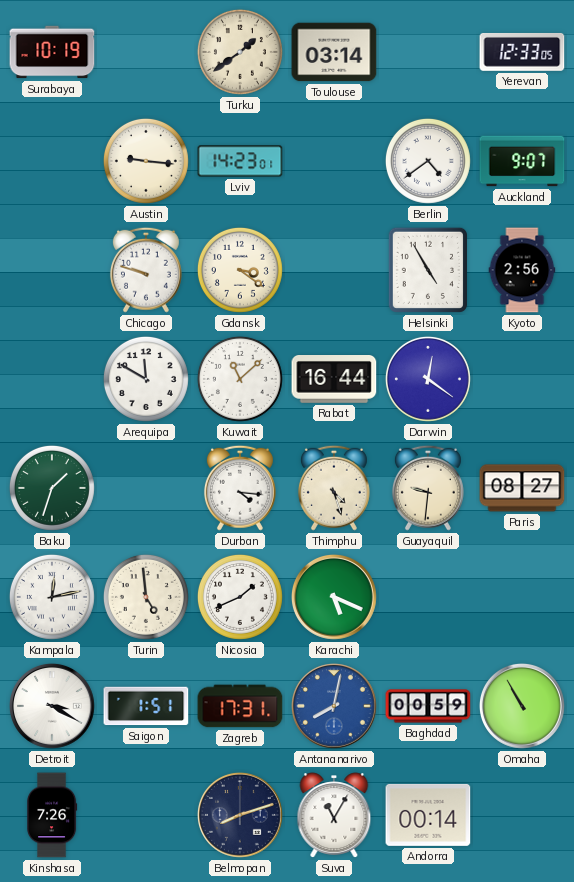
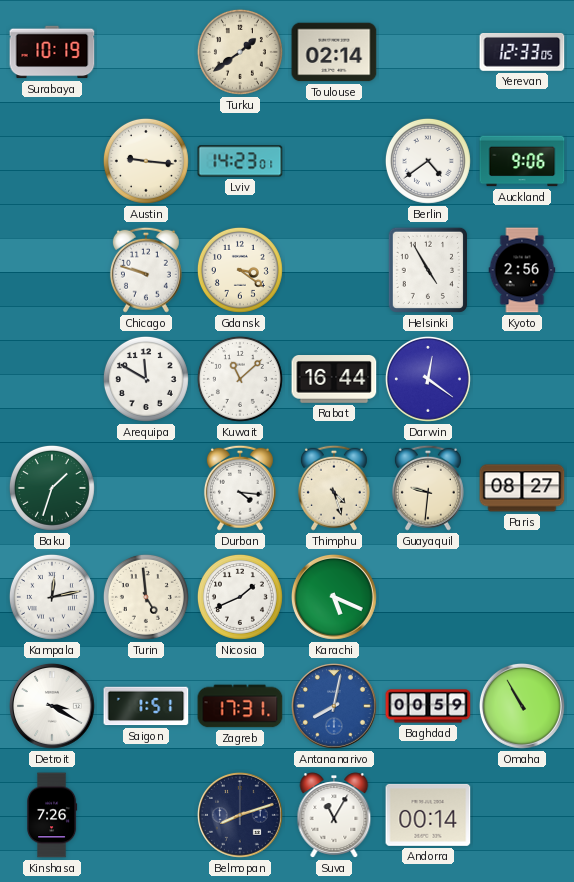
Toulouse: 03:14 -> 02:14 (334, 52)
Auckland: 9:07 -> 9:06 (522, 161)
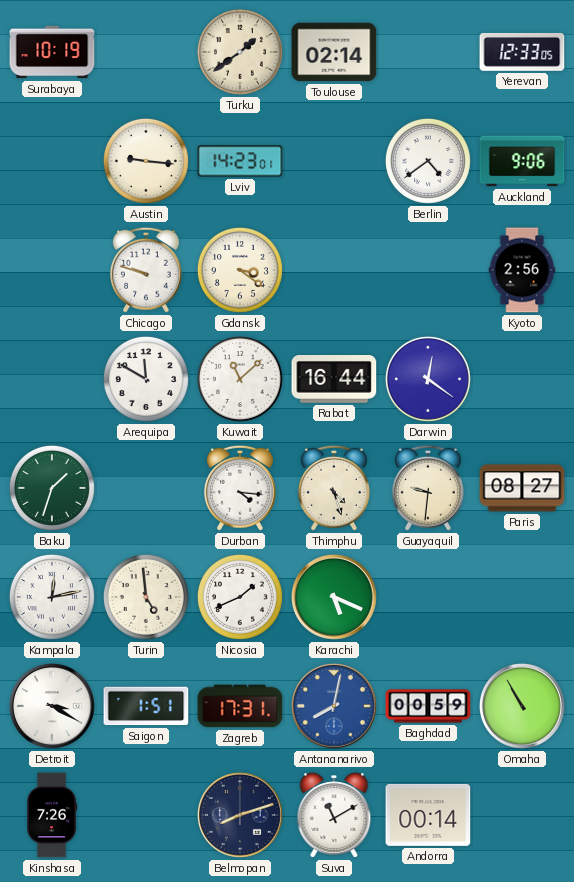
Helsinki: 4:55 -> none (428, 270)
Suva: 11:05 -> 11:10 (334, 815)
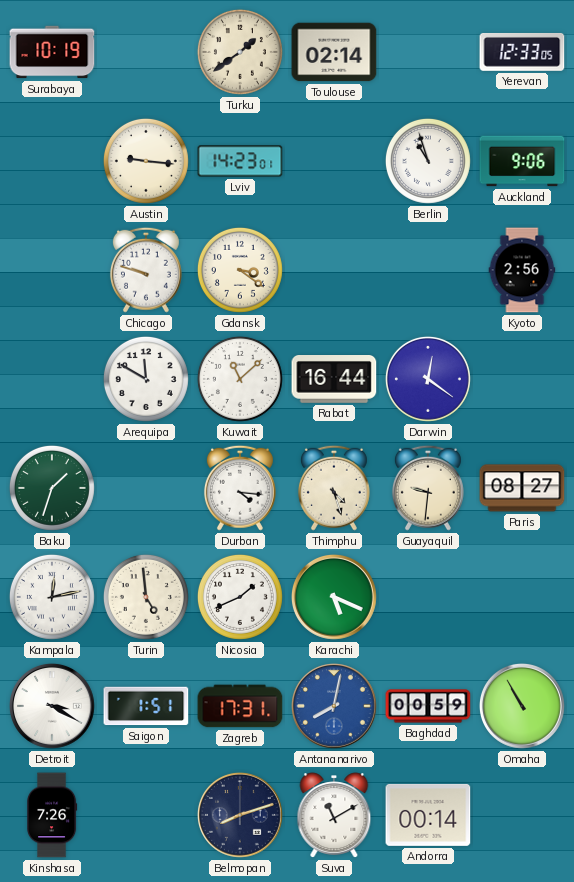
Berlin: 4:39 -> 10:57 (428, 161)
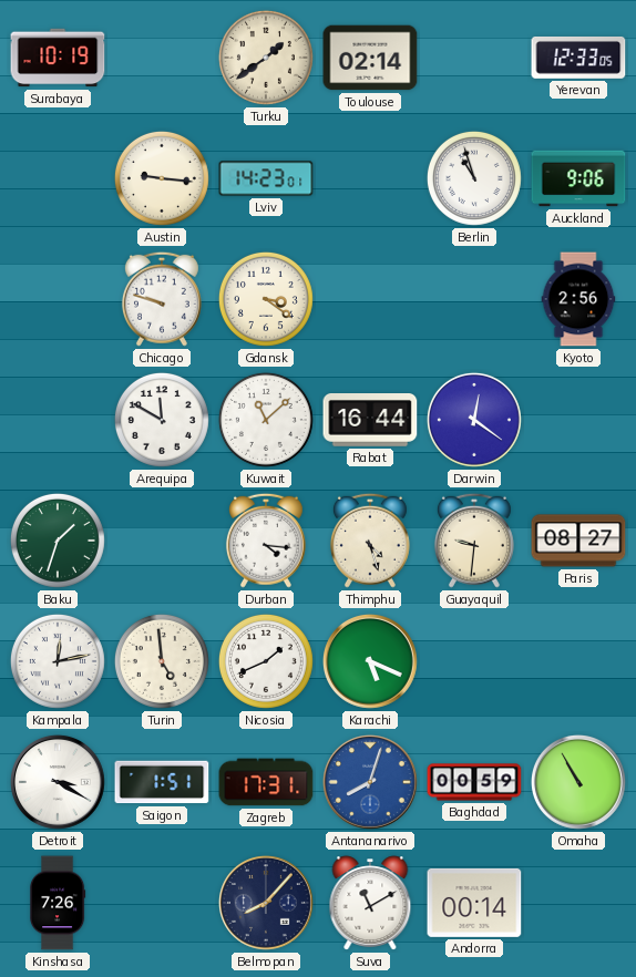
Antananarivo: 8:02 -> 8:03 (371, 783)
Belmopan: 8:12 -> 8:07 (267, 904)
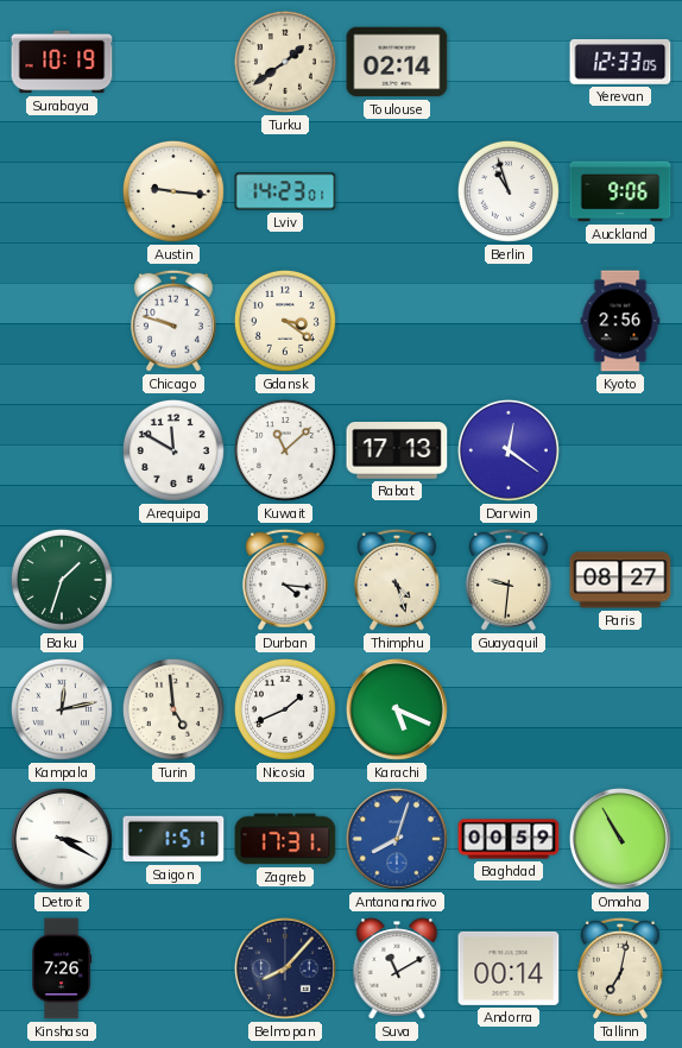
Rabat: 16:44 -> 17:13 (397, 452)
Tallinn: none -> 7:02 (620, 968)
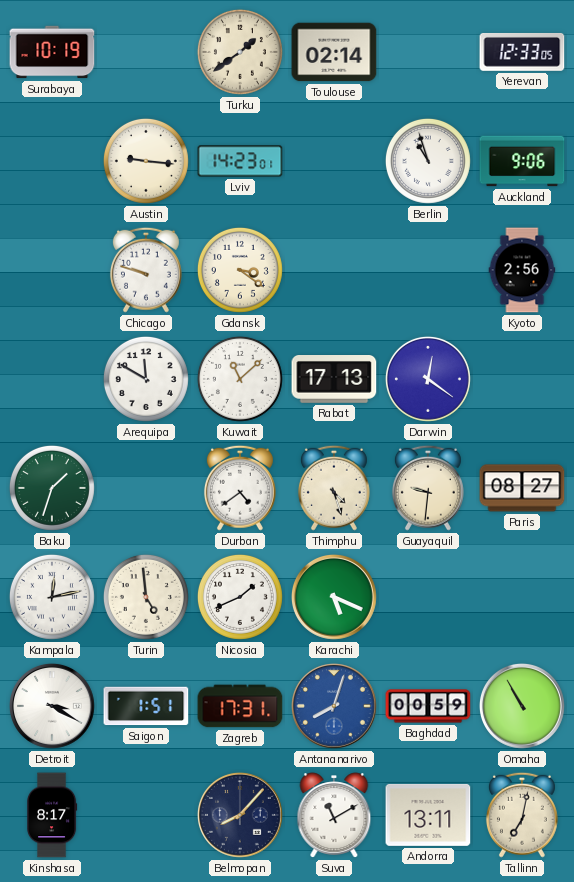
Durban: 4:16 -> 4:39 (240, 488)
Kinshasa: 7:26 -> 8:17 (52, 815)
Andorra: 00:14 -> 13:11 (428, 815)
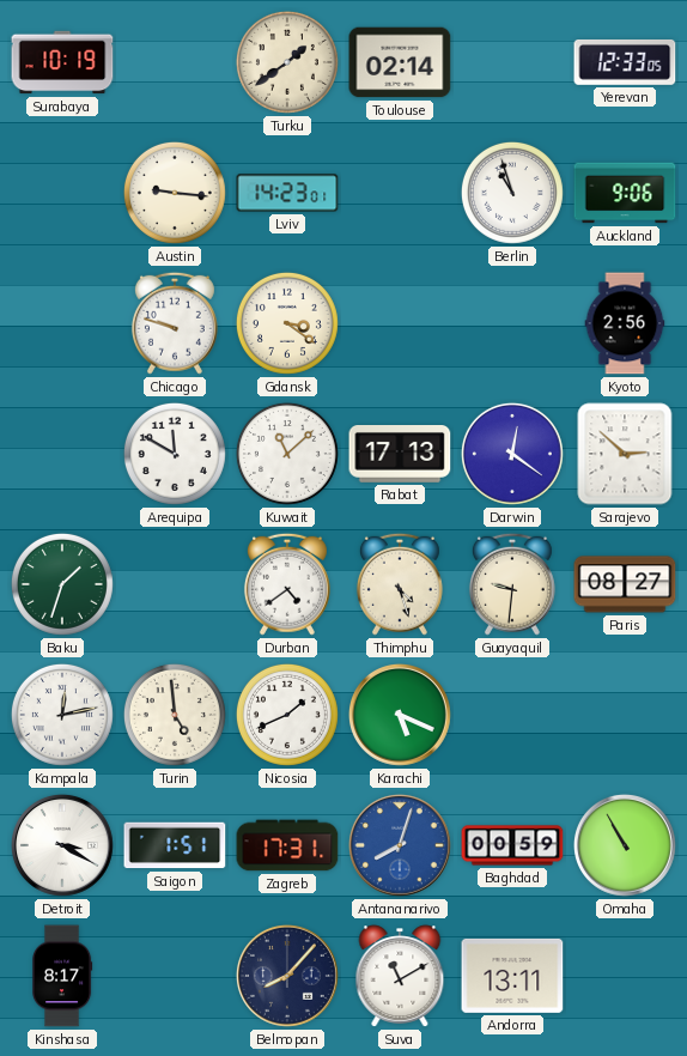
Sarajevo: none -> 2:52 (625, 454)
Tallinn: 7:02 -> none (522, 815)
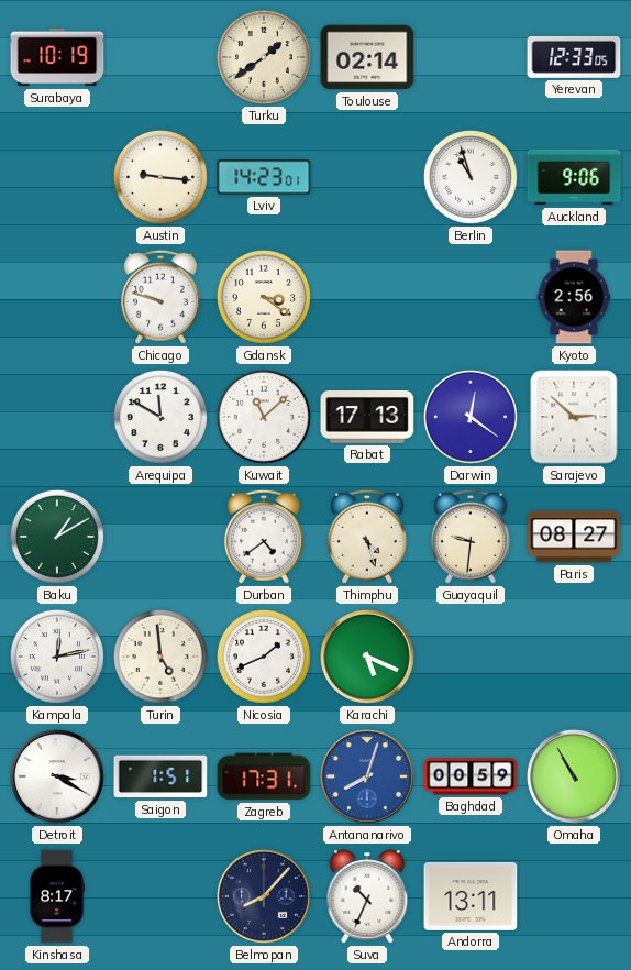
Baku: 1:33 -> 1:10 (57, 537)
Suva: 11:10 -> 10:34 (367, 896)
